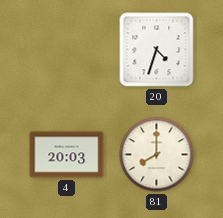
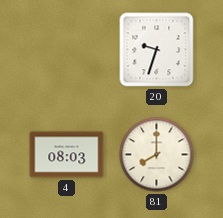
20: 4:33 -> 9:33 (157, 50)
4: 20:03 -> 08:03 (67, 155)
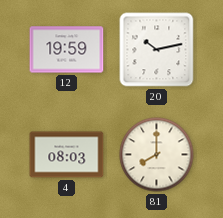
12: none -> 19:59 (67, 50)
20: 9:33 -> 10:13 (157, 50)
